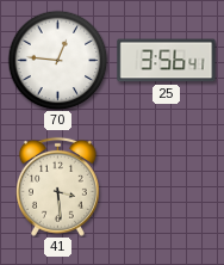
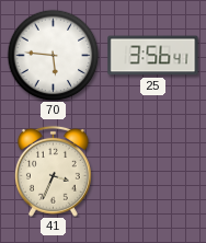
70: 12:46 -> 5:46 (53, 55)
41: 3:29 -> 3:34 (53, 171)
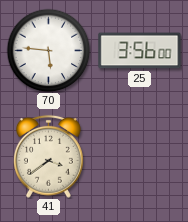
25: 3:56:41 -> 3:56:00 (140, 51)
41: 3:34 -> 3:39 (48, 156)
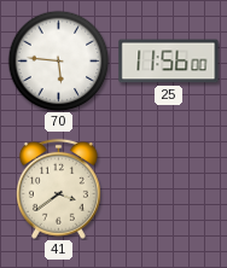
25: 3:56 -> 11:56 (169, 62)
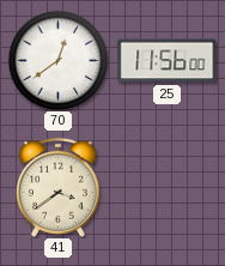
70: 5:46 -> 12:39 (57, 60)
